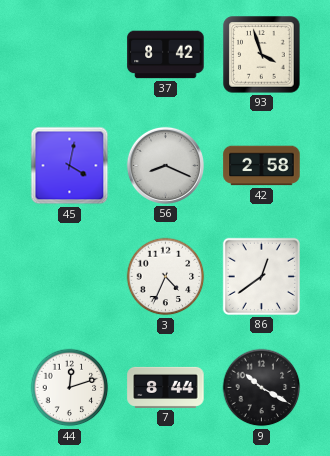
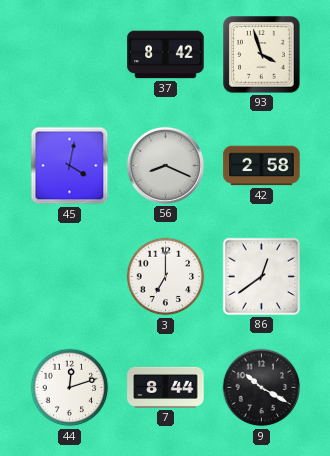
3: 4:34 -> 7:00 (166, 277)
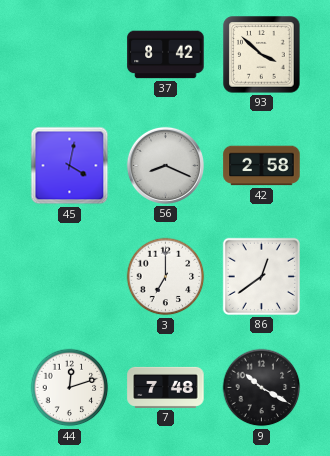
93: 3:57 -> 3:52 (262, 55)
7: 8:44 -> 7:48 (166, 387)
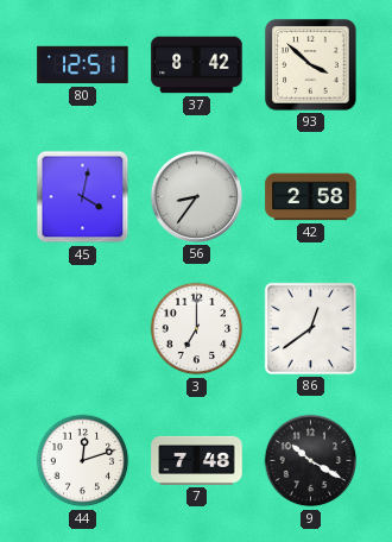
80: none -> 12:51 (83, 65)
56: 8:19 -> 8:36 (196, 196)
